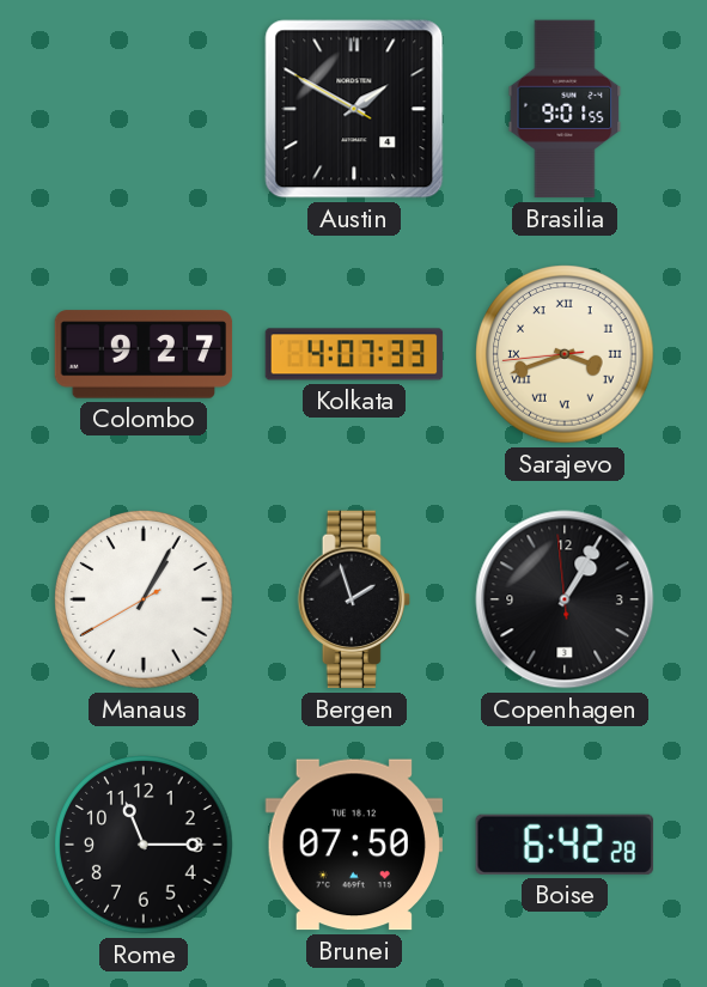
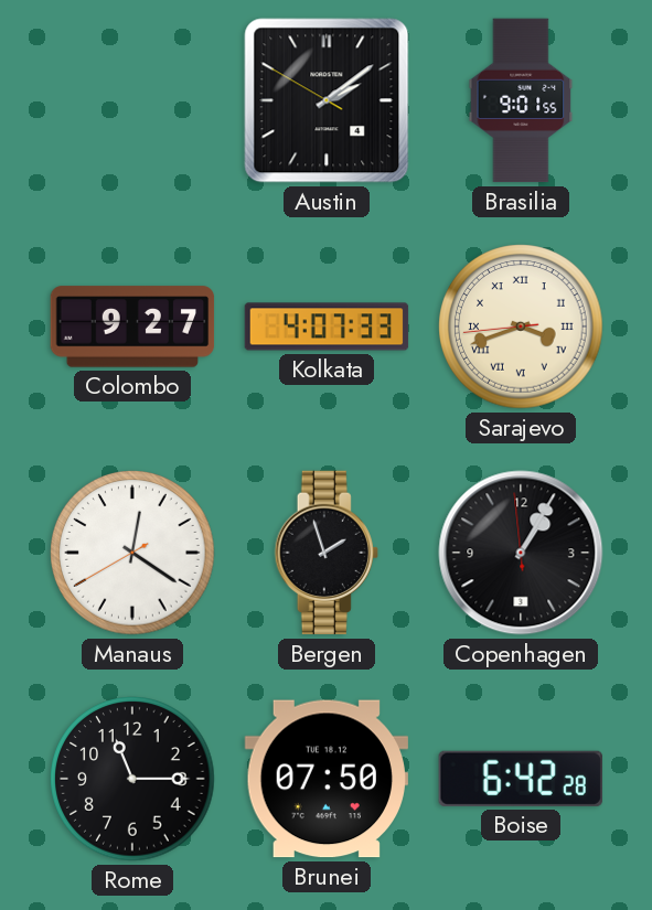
Austin: 1:49 -> 2:08 (327, 100)
Manaus: 1:04 -> 12:20 (132, 553)
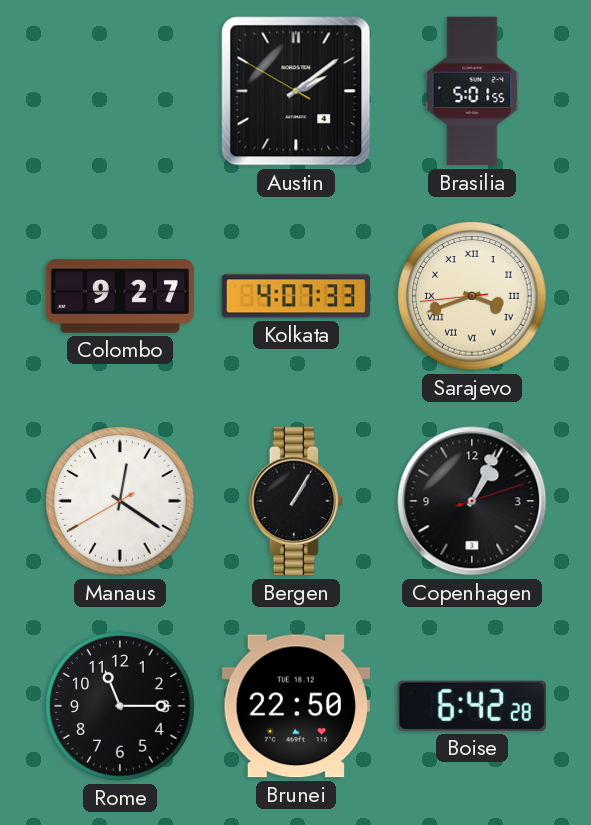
Brasilia: 9:01 -> 5:01 (472, 91)
Bergen: 1:57 -> 1:05 (296, 501)
Copenhagen: 1:04:59 -> 1:04:12 (472, 501)
Brunei: 07:50 -> 22:50 (295, 706)
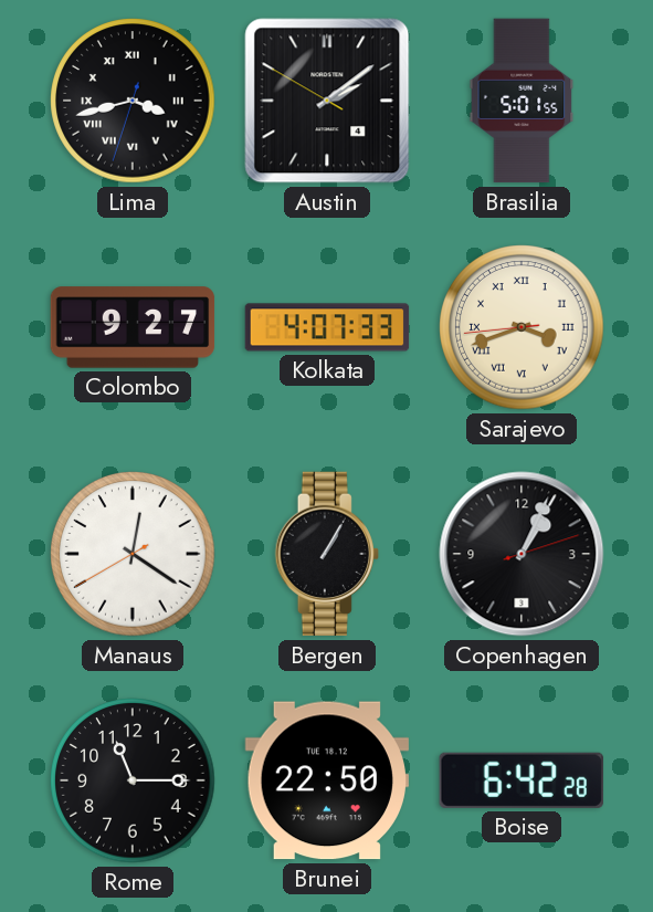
Lima: none -> 3:42 (133, 101)
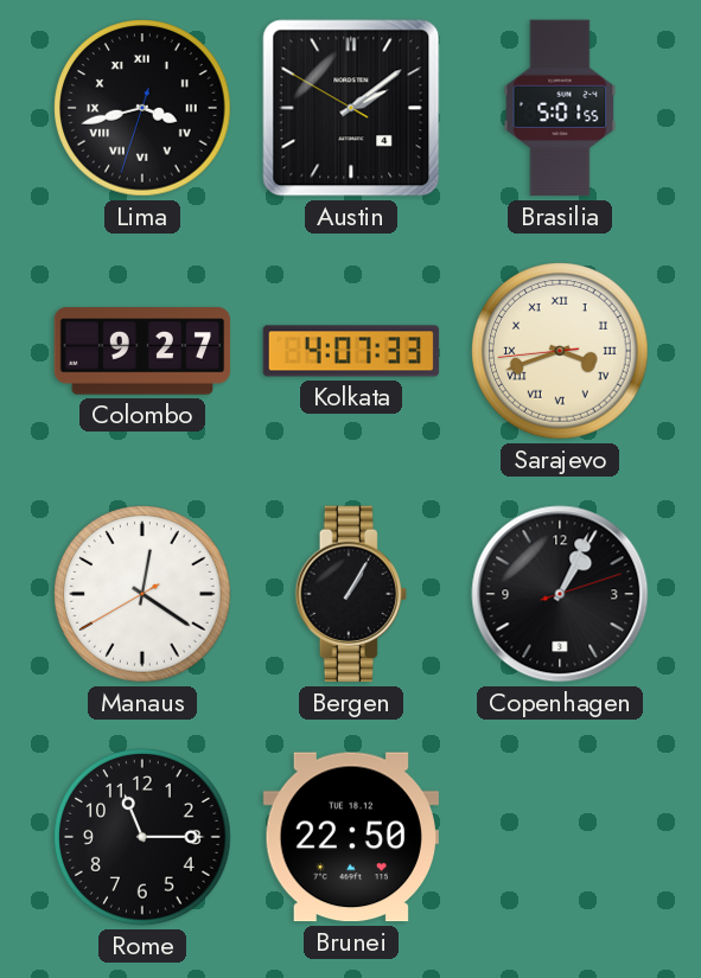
Boise: 6:42 -> none (522, 780)
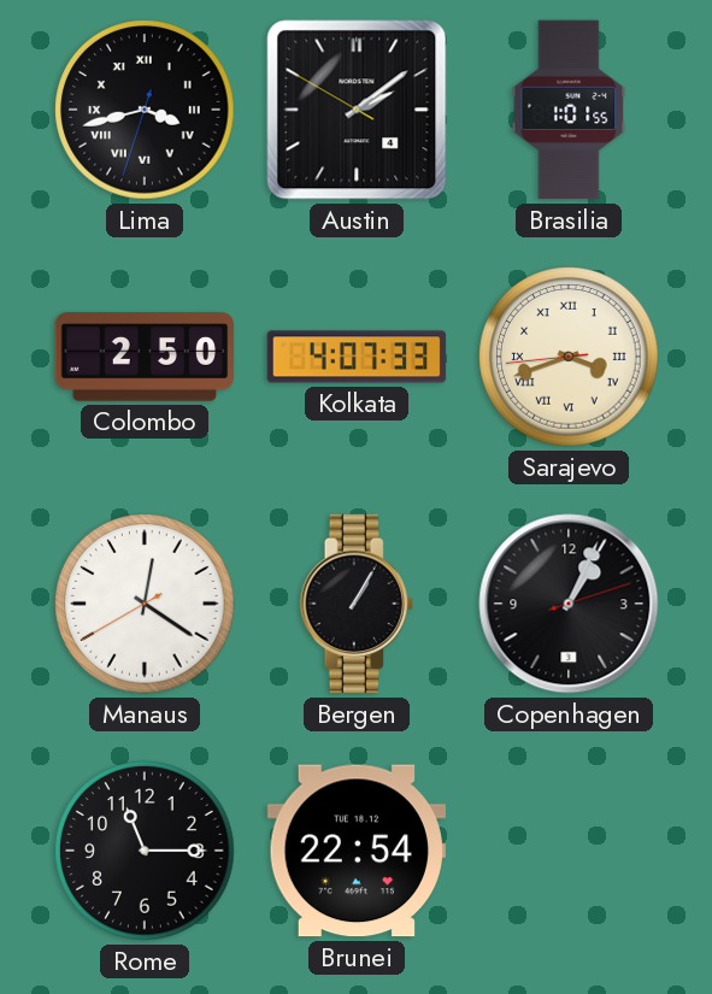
Brasilia: 5:01 -> 1:01 (569, 110)
Colombo: 9:27 -> 2:50 (145, 357)
Brunei: 22:50 -> 22:54 (355, 851)
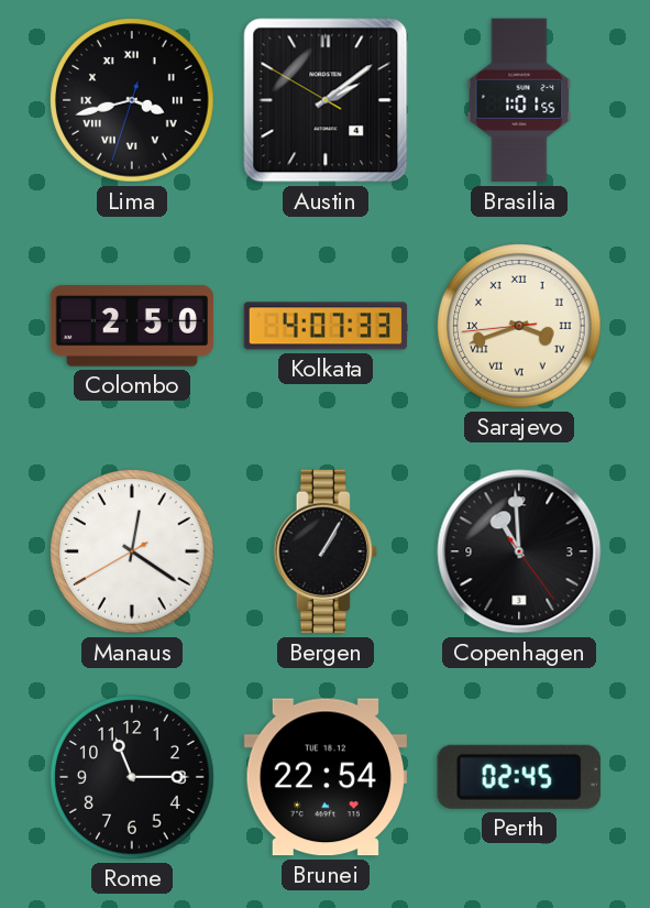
Copenhagen: 1:04 -> 10:59 (519, 551)
Perth: none -> 02:45 (519, 777)
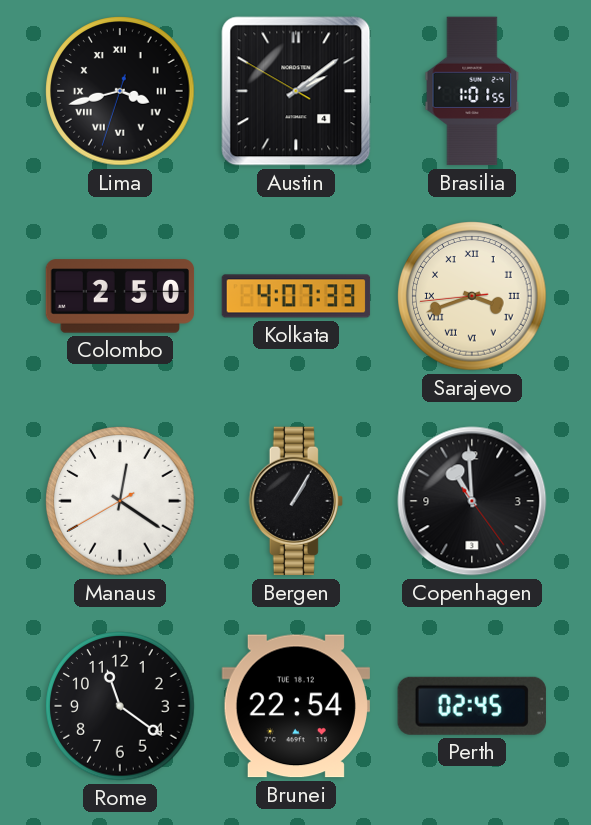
Rome: 11:15 -> 11:21 (120, 706)
